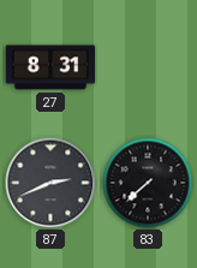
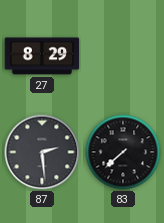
27: 8:31 -> 8:29 (42, 56)
87: 2:41 -> 2:29 (42, 152)
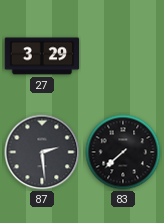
27: 8:29 -> 3:29 (42, 56)
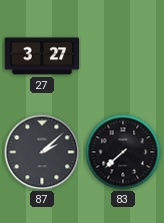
27: 3:29 -> 3:27 (42, 56)
87: 2:29 -> 2:08 (42, 152)
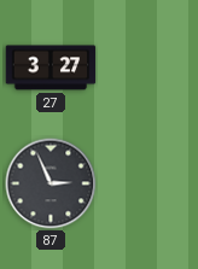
87: 2:08 -> 2:56 (51, 183)
83: 7:38 -> none (123, 152)
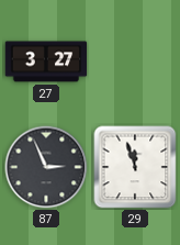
29: none -> 11:57 (135, 167)
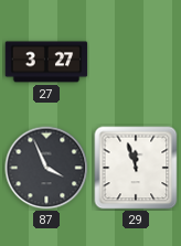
87: 2:56 -> 3:56 (46, 168)
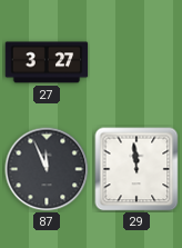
87: 3:56 -> 11:56 (47, 169)
29: 11:57 -> 11:59 (136, 169)
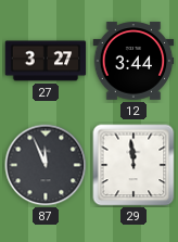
12: none -> 3:44 (133, 61)
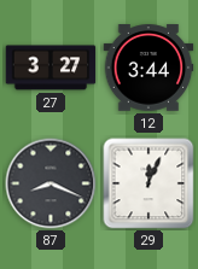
87: 11:56 -> 8:19 (51, 183)
29: 11:59 -> 12:04 (148, 183)
